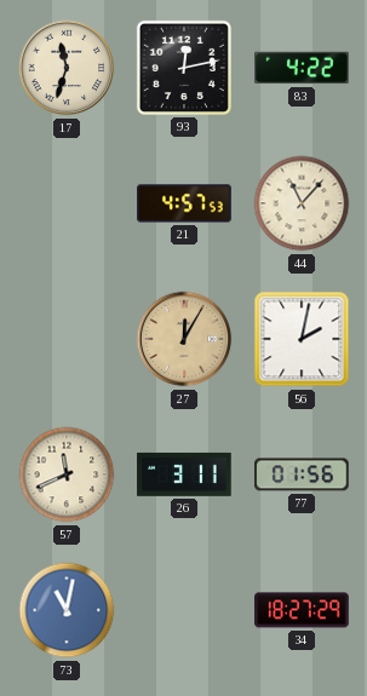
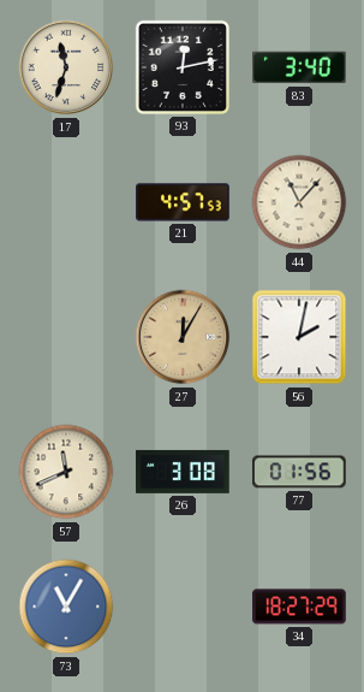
83: 4:22 -> 3:40 (299, 67)
26: 3:11 -> 3:08 (183, 472)
73: 11:02 -> 11:05 (66, 607)
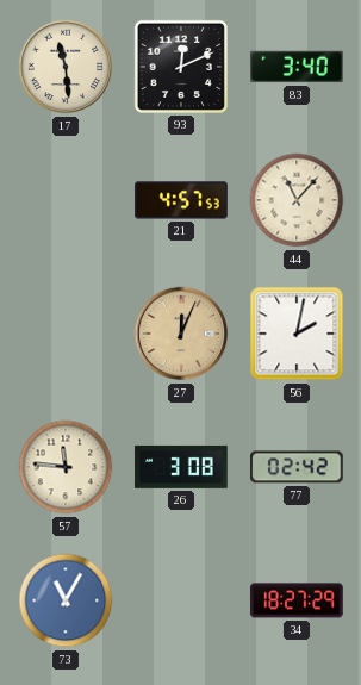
17: 11:33 -> 11:29 (66, 67)
93: 12:13 -> 12:11 (181, 67)
27: 12:05 -> 12:04 (181, 334)
57: 11:41 -> 11:46 (66, 467)
77: 01:56 -> 02:42 (297, 467)
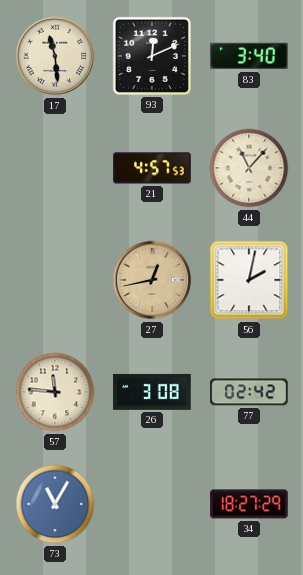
27: 12:04 -> 12:43 (152, 280)
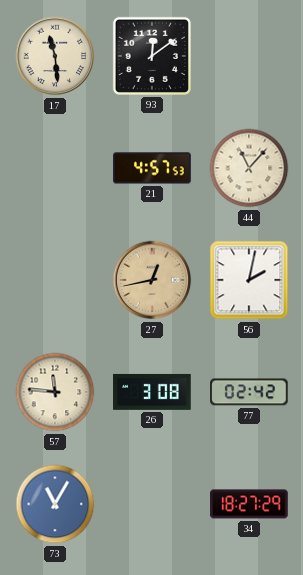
93: 12:11 -> 12:09 (152, 56)
83: 3:40 -> none (249, 56)
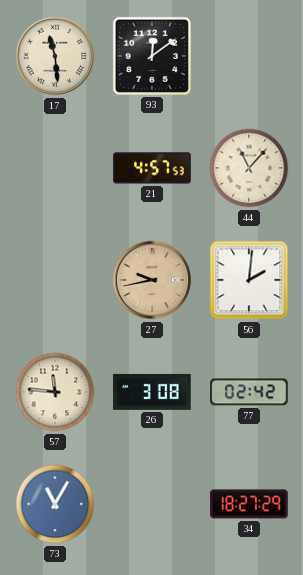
27: 12:43 -> 9:43 (152, 280)
56: 2:02 -> 2:01 (249, 280)
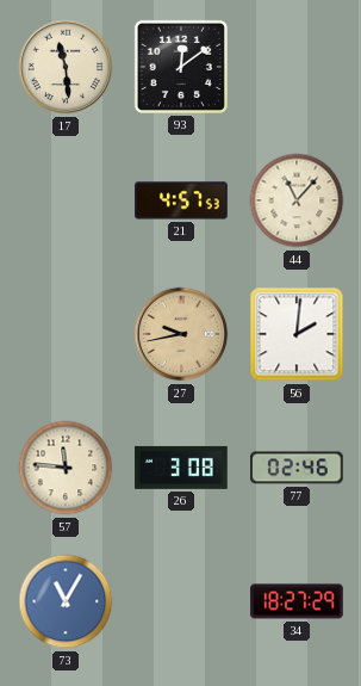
77: 02:42 -> 02:46 (297, 468)
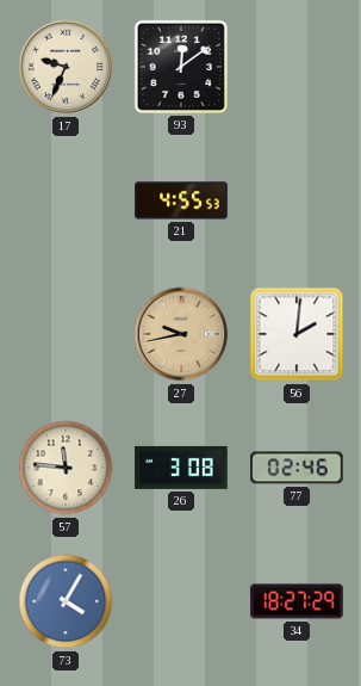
17: 11:29 -> 9:34 (66, 67)
21: 4:57 -> 4:55 (181, 200)
44: 11:07 -> none (297, 200)
73: 11:05 -> 4:05 (66, 601)
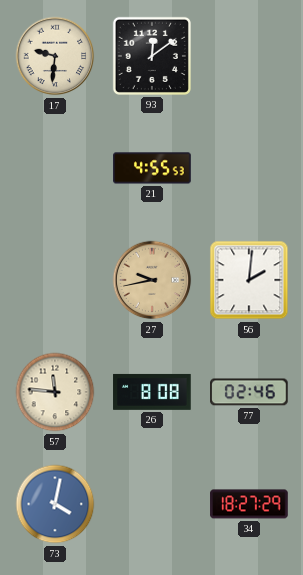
17: 9:34 -> 9:31 (55, 56)
26: 3:08 -> 8:08 (152, 392)
73: 4:05 -> 4:02 (55, 504)
